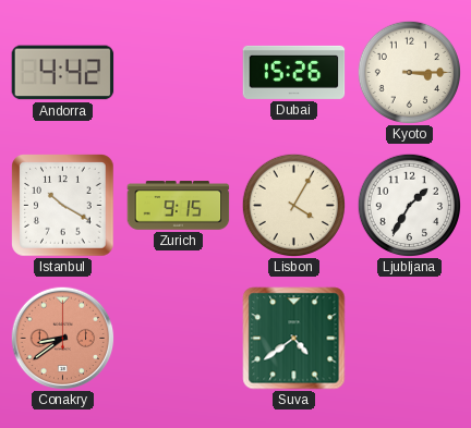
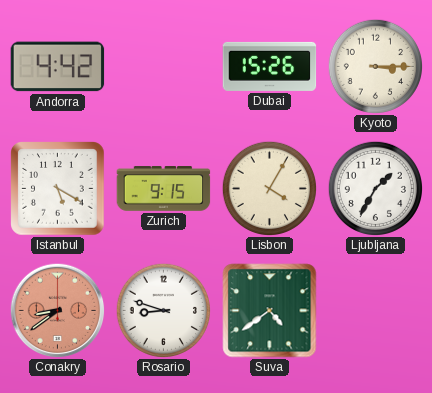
Istanbul: 10:20 -> 5:20 (58, 189)
Rosario: none -> 8:48 (163, 310)
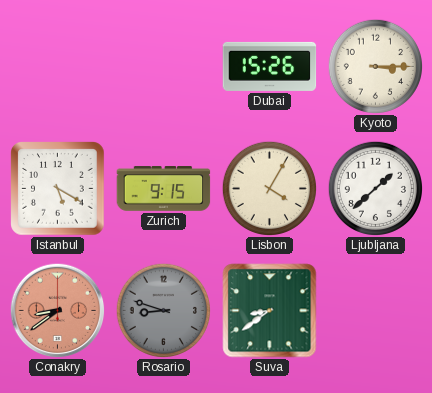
Andorra: 4:42 -> none (58, 67)
Ljubljana: 1:35 -> 1:38 (375, 188)
Rosario dial: white -> grey (163, 310)
Suva: 4:39 -> 8:39 (270, 311)
